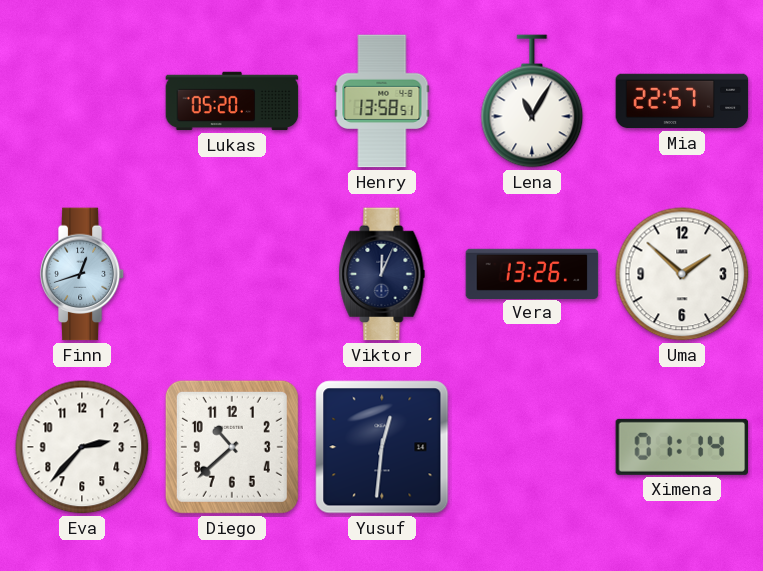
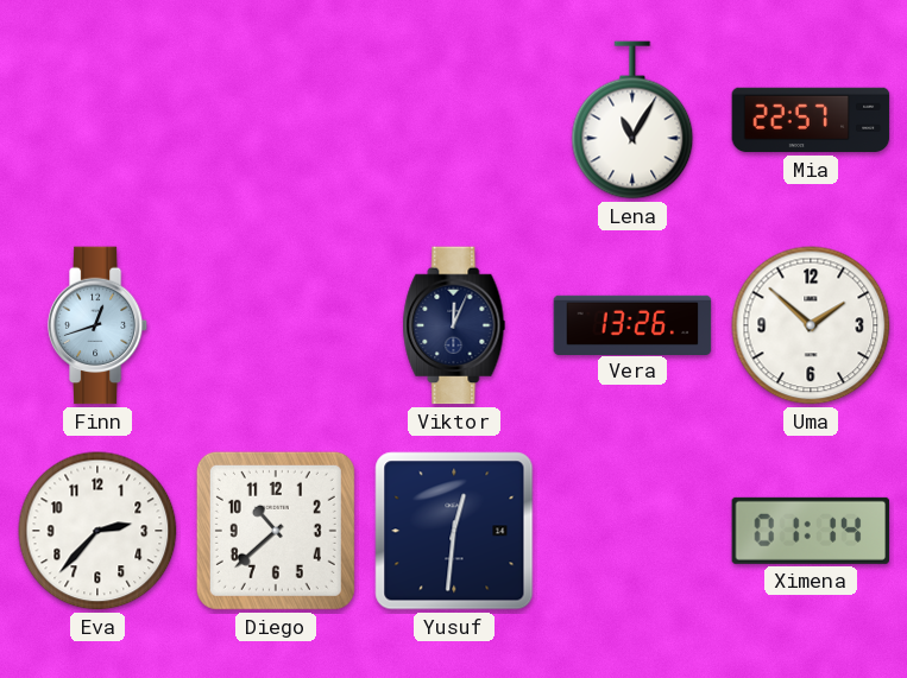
Lukas: 05:20 -> none (232, 101)
Henry: 13:58 -> none (382, 101)
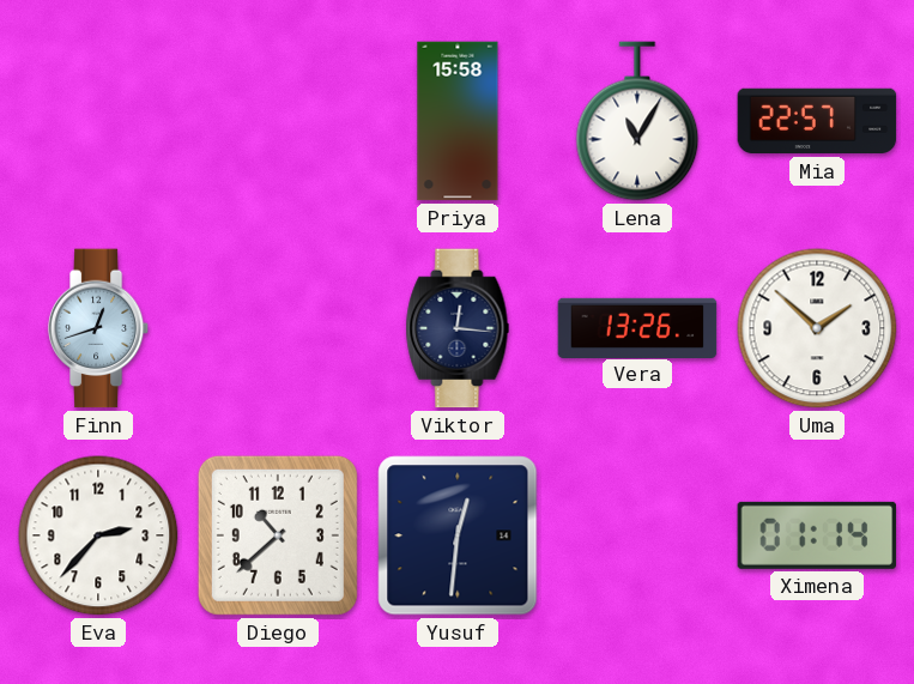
Priya: none -> 15:58 (458, 121)
Viktor: 12:04 -> 12:16 (458, 328)
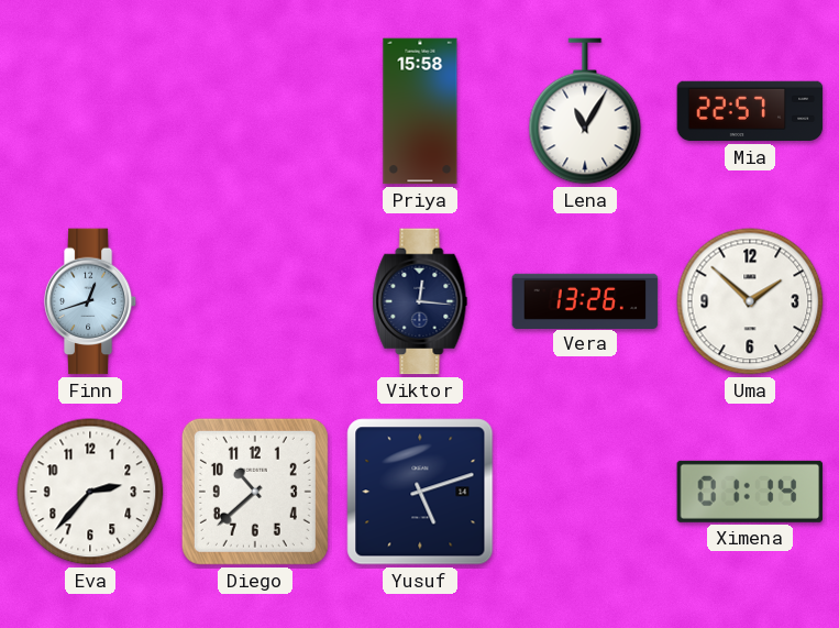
Yusuf: 12:31 -> 5:12 (420, 492)
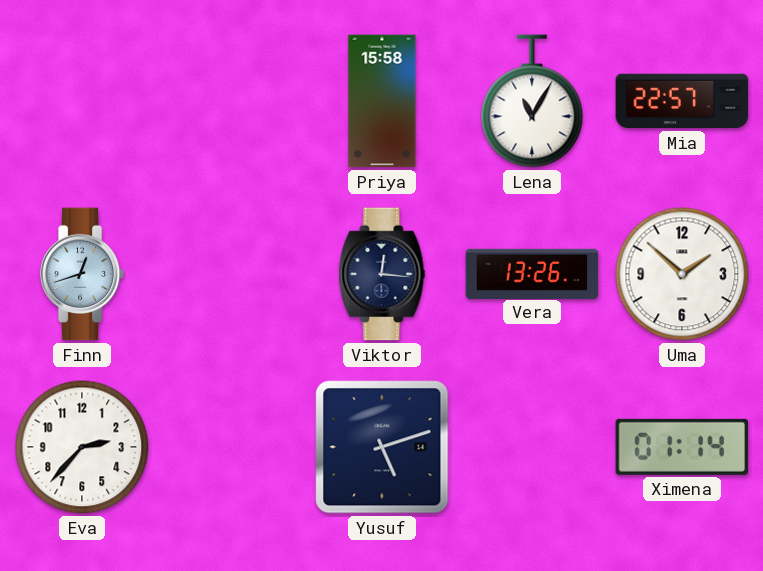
Diego: 10:38 -> none (255, 492)
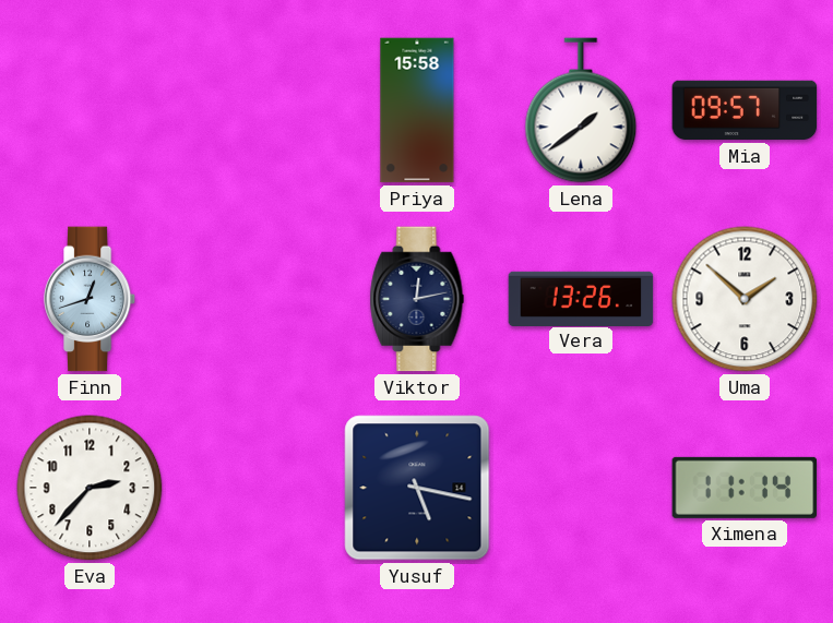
Lena: 11:05 -> 1:39 (581, 110)
Mia: 22:57 -> 09:57 (745, 110)
Viktor: 12:16 -> 12:13 (417, 299)
Yusuf: 5:12 -> 5:17 (417, 488)
Ximena: 01:14 -> 11:14 (745, 488)
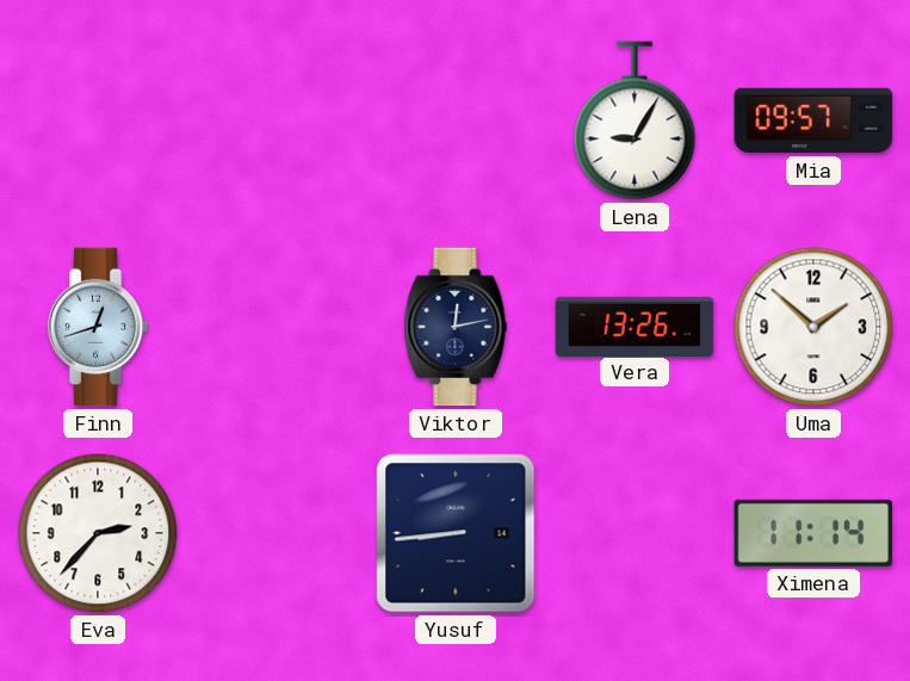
Priya: 15:58 -> none (417, 110)
Lena: 1:39 -> 9:05 (634, 120)
Yusuf: 5:17 -> 8:44 (456, 533)
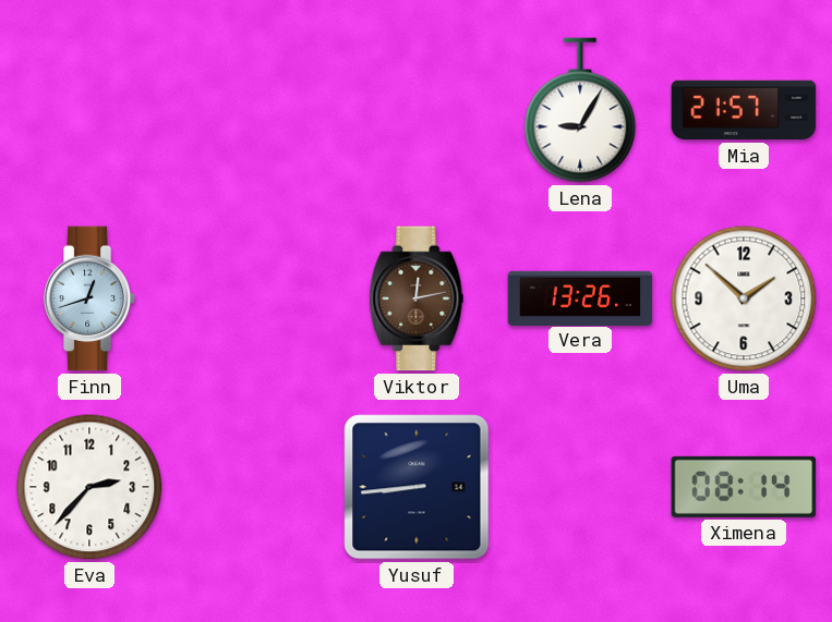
Mia: 09:57 -> 21:57 (744, 110)
Viktor dial: navy -> brown (417, 298)
Ximena: 11:14 -> 08:14 (744, 487)
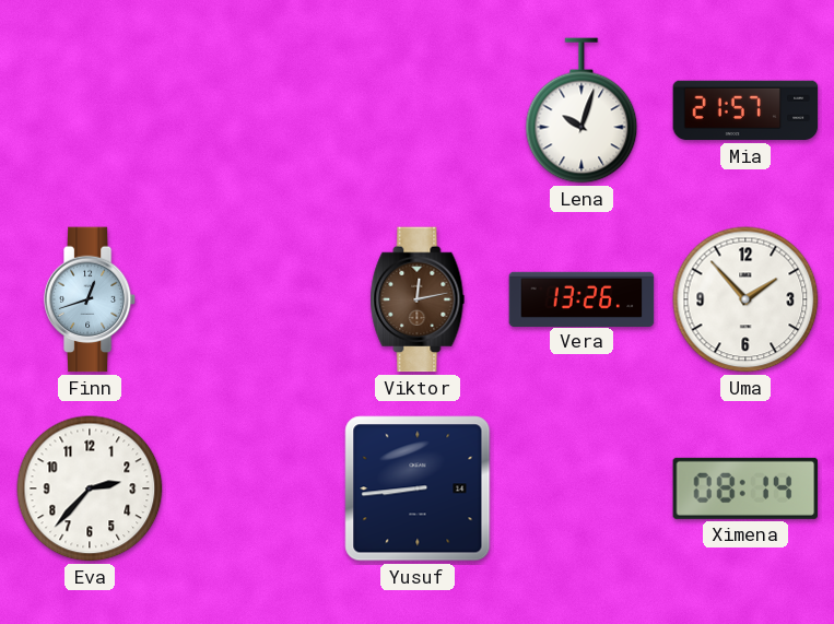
Lena: 9:05 -> 10:03 (582, 110)
Uma: 1:52 -> 1:53 (745, 299)
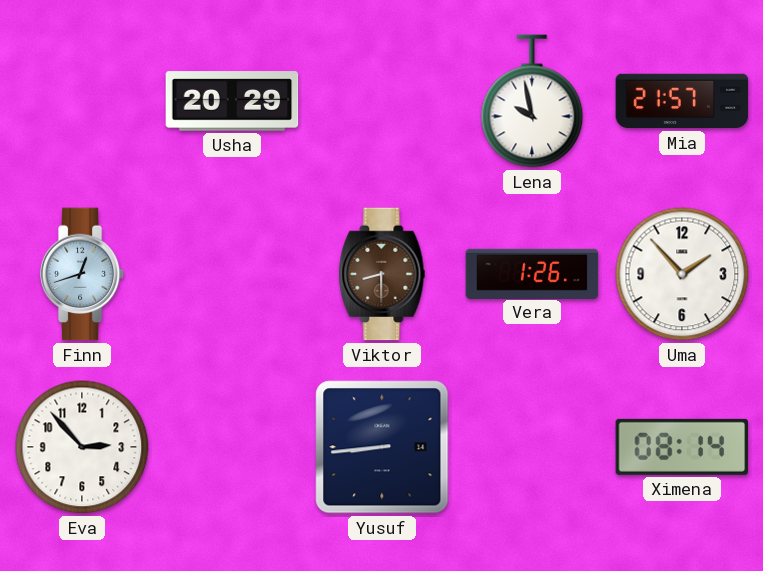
Usha: none -> 20:29 (232, 101)
Lena: 10:03 -> 9:58 (532, 101)
Viktor: 12:13 -> 8:30 (382, 274)
Vera: 13:26 -> 1:26 (532, 273)
Eva: 2:37 -> 2:53 (82, 447)
